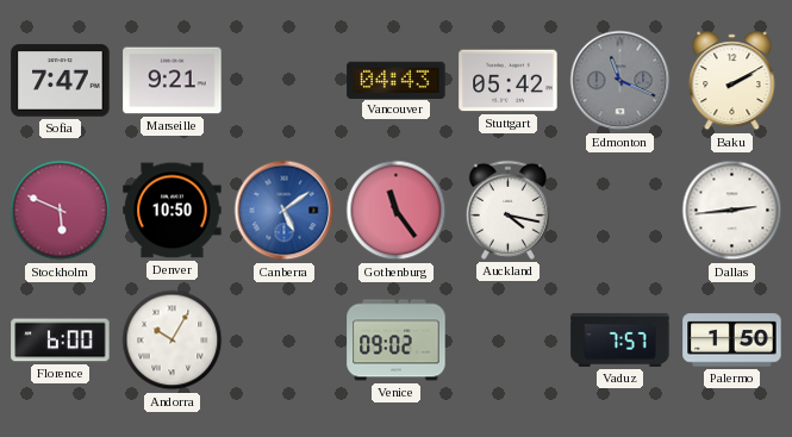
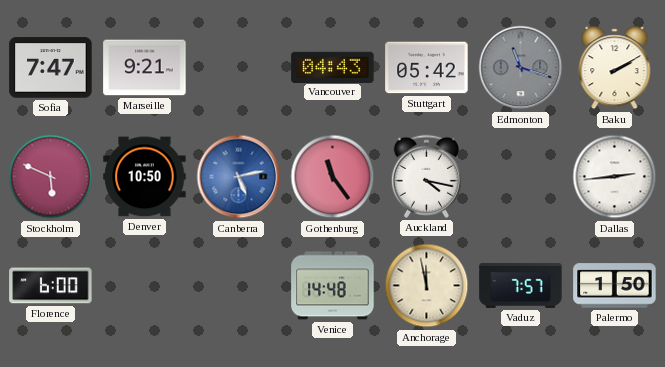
Edmonton: 11:19 -> 11:18 (521, 68)
Canberra: 5:09 -> 5:13 (239, 177)
Andorra: 10:05 -> none (173, 341)
Venice: 09:02 -> 14:48 (333, 286)
Anchorage: none -> 11:58 (427, 286)
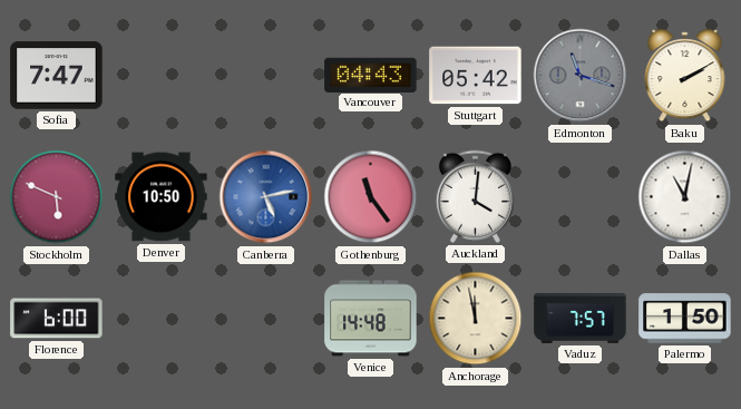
Marseille: 9:21 -> none (145, 68)
Auckland: 4:17 -> 4:01 (475, 196)
Dallas: 2:44 -> 11:02 (685, 197)
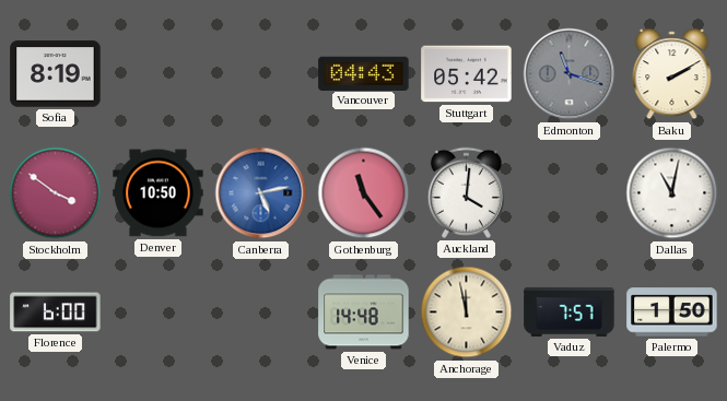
Sofia: 7:47 -> 8:19 (56, 74)
Stockholm: 5:49 -> 3:51 (56, 193)
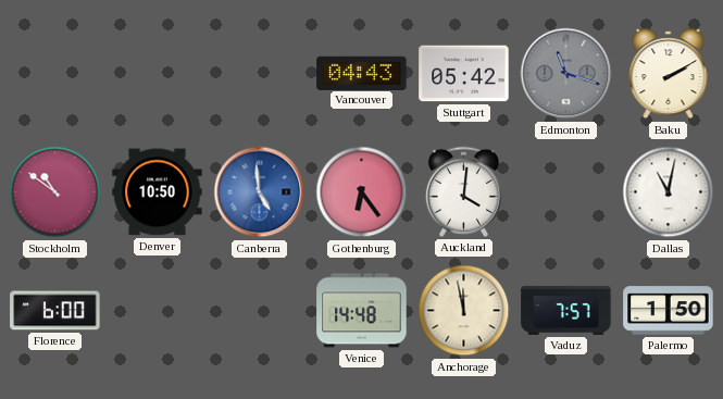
Sofia: 8:19 -> none (56, 74)
Stockholm: 3:51 -> 10:51 (55, 192)
Canberra: 5:13 -> 4:59 (260, 192)
Gothenburg: 11:24 -> 6:24 (362, 192)
